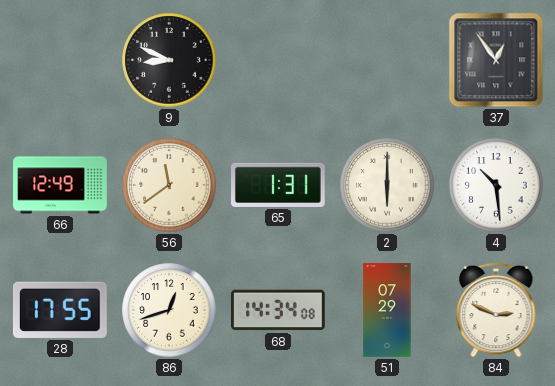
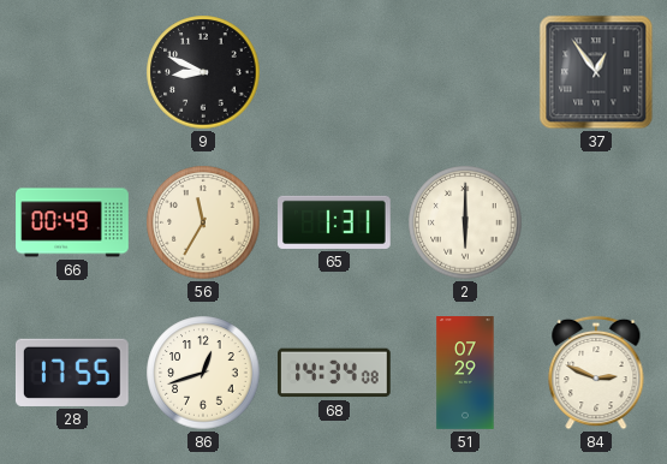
66: 12:49 -> 00:49 (72, 222)
56: 11:39 -> 11:35 (203, 222)
4: 10:29 -> none (496, 185)
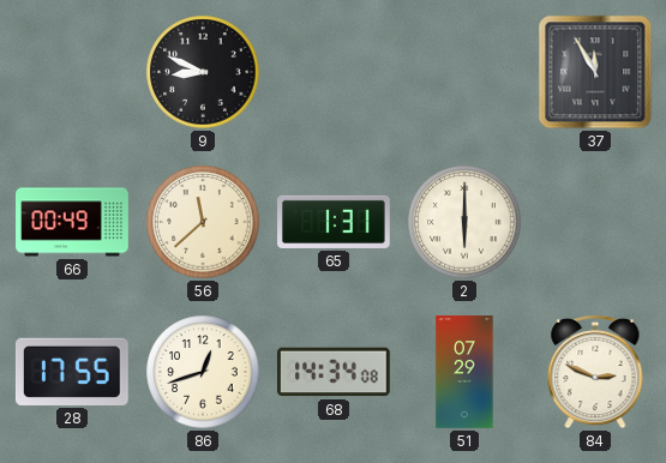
37: 12:54 -> 11:55 (595, 72)
56: 11:35 -> 11:38 (203, 222)
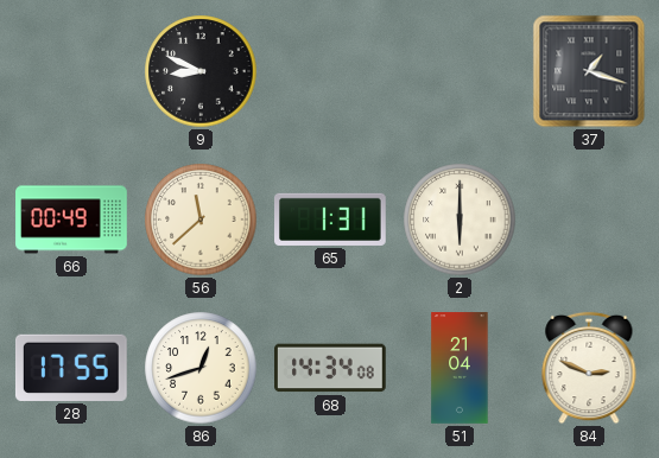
37: 11:55 -> 1:18 (589, 71)
51: 07:29 -> 21:04 (460, 368)
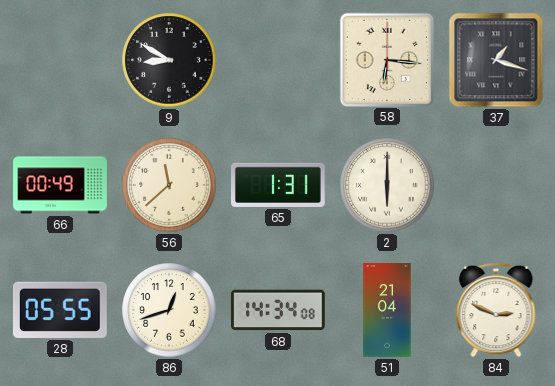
9: 8:49 -> 8:50 (169, 60)
58: none -> 6:16 (386, 59)
28: 17:55 -> 05:55 (60, 310)
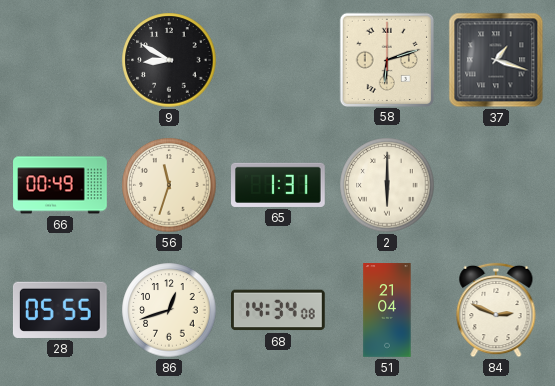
58: 6:16 -> 6:12 (386, 59)
56: 11:38 -> 11:33 (169, 185)
